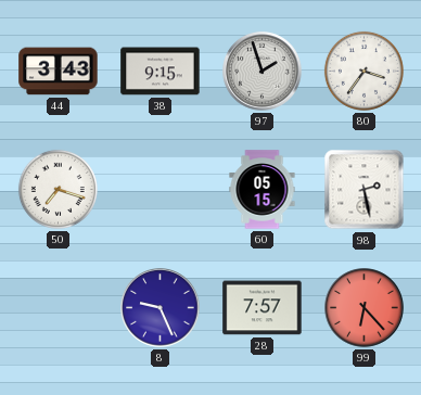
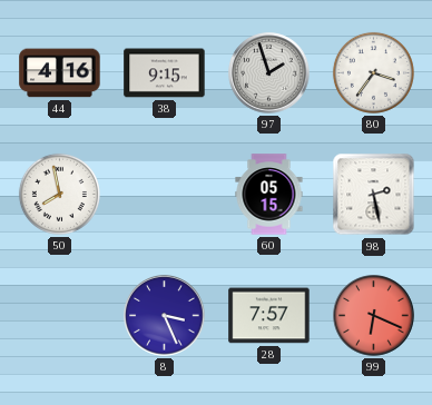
44: 3:43 -> 4:16 (60, 73)
50: 7:18 -> 7:58 (59, 194)
8: 9:26 -> 3:26 (165, 316)
99: 6:23 -> 6:19 (374, 316)
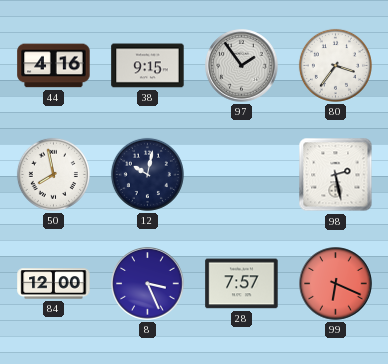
97: 1:57 -> 1:54 (242, 66)
12: none -> 10:02 (147, 174)
60: 05:15 -> none (269, 195)
84: none -> 12:00 (54, 284)
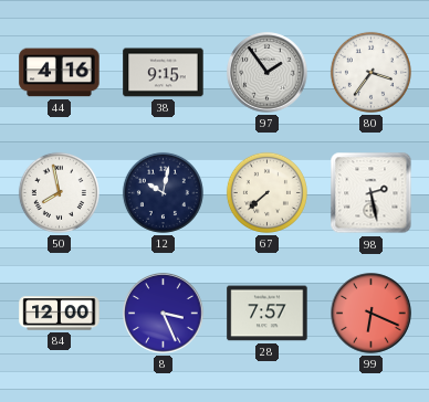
67: none -> 7:38 (266, 192)
